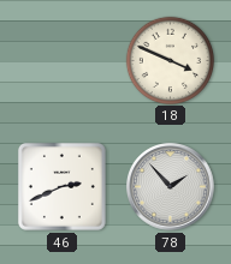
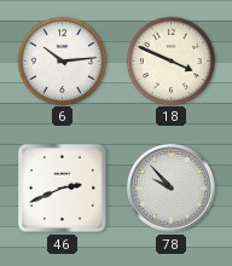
6: none -> 10:14 (62, 60)
78: 1:53 -> 9:53 (172, 189)
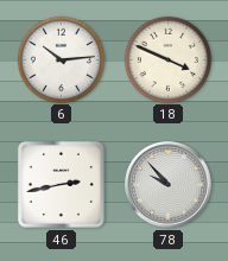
46: 2:41 -> 2:43 (61, 184)
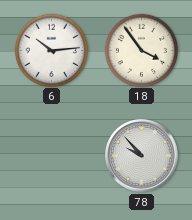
18: 3:49 -> 3:54 (141, 50)
46: 2:43 -> none (61, 184)
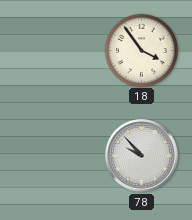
6: 10:14 -> none (51, 50)
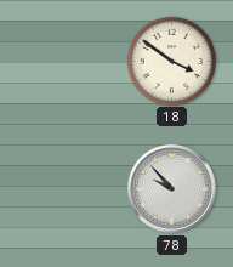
18: 3:54 -> 3:51 (171, 61)
